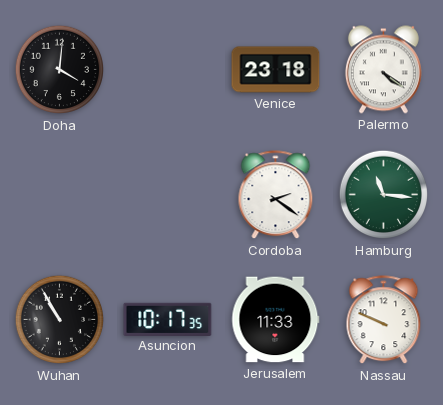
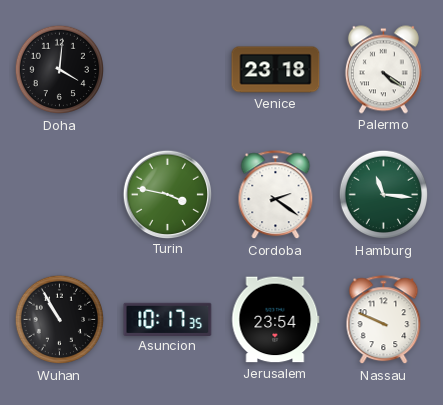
Turin: none -> 3:47 (167, 194)
Jerusalem: 11:33 -> 23:54 (276, 320)
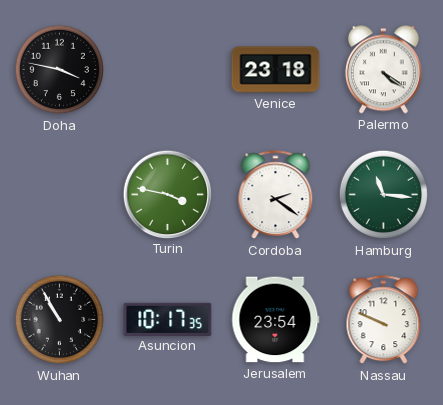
Doha: 4:01 -> 3:47 (60, 70)
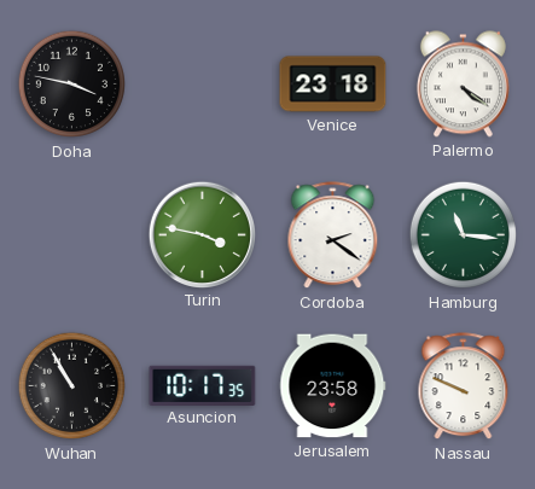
Jerusalem: 23:54 -> 23:58 (333, 386)
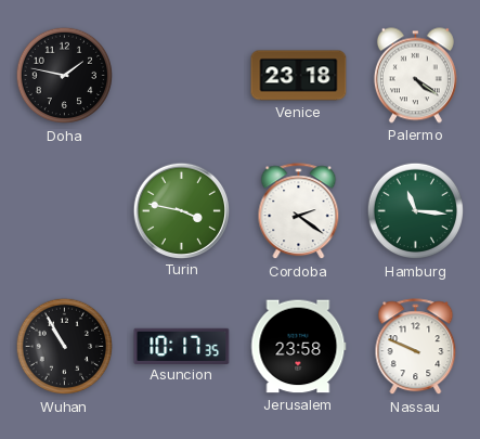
Doha: 3:47 -> 1:47 (65, 76)
